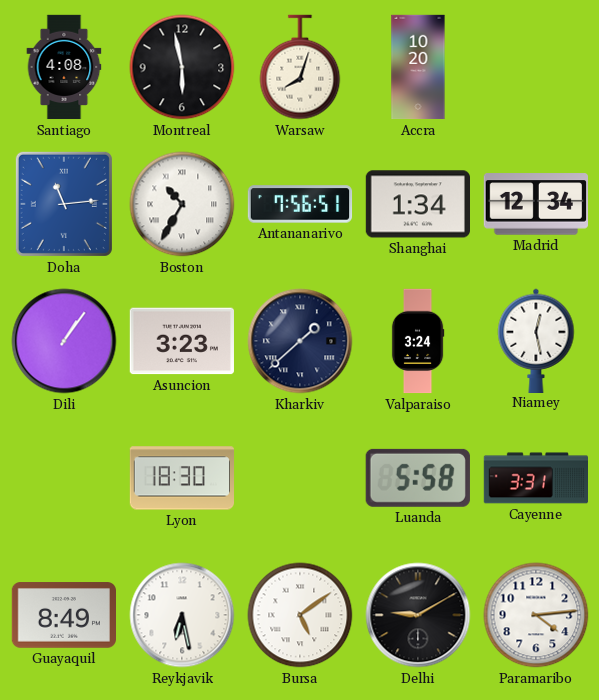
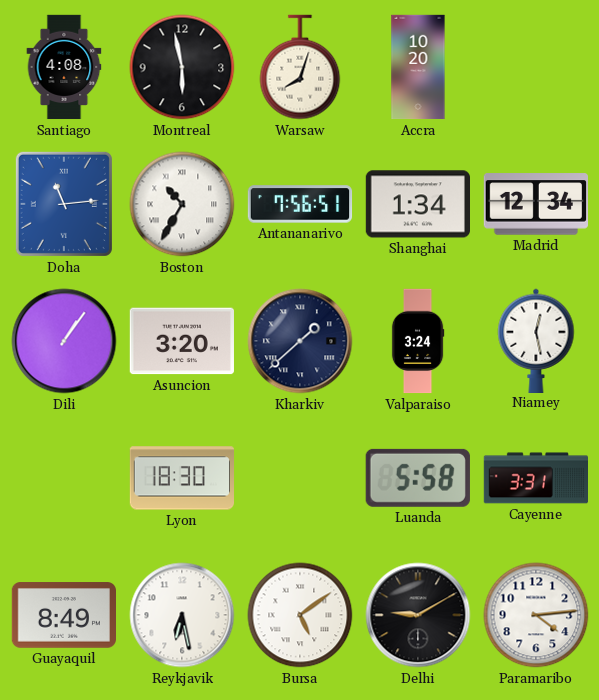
Asuncion: 3:23 -> 3:20 (182, 341)
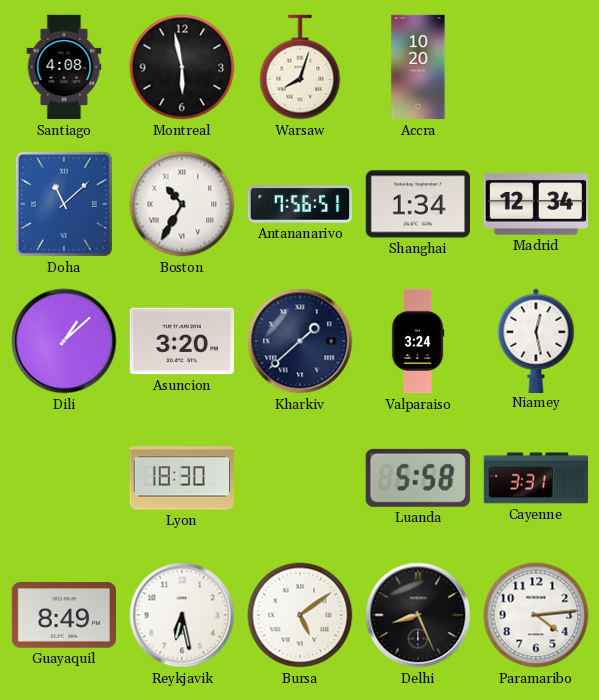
Doha: 11:14 -> 11:08 (64, 204)
Dili: 1:06 -> 1:08 (64, 341)
Delhi: 9:10 -> 8:26 (418, 615)
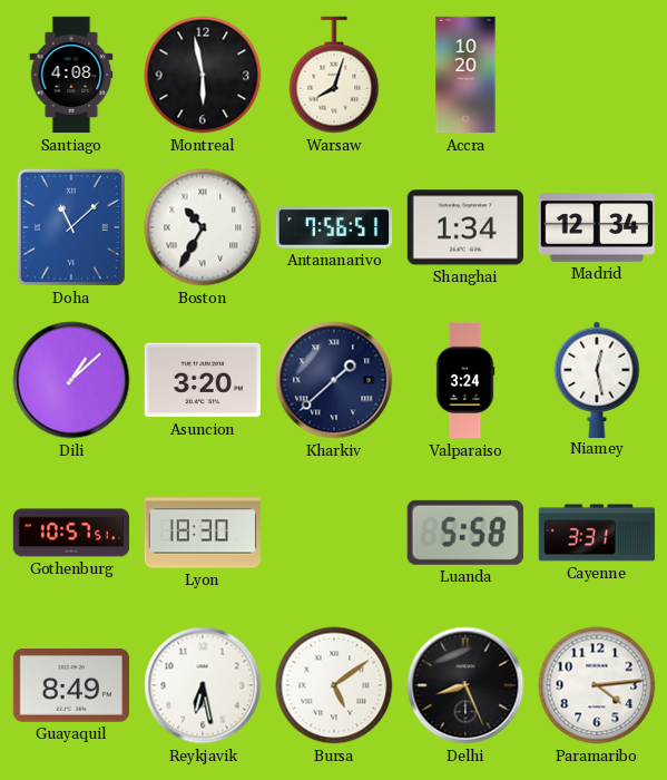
Gothenburg: none -> 10:57 (70, 533)
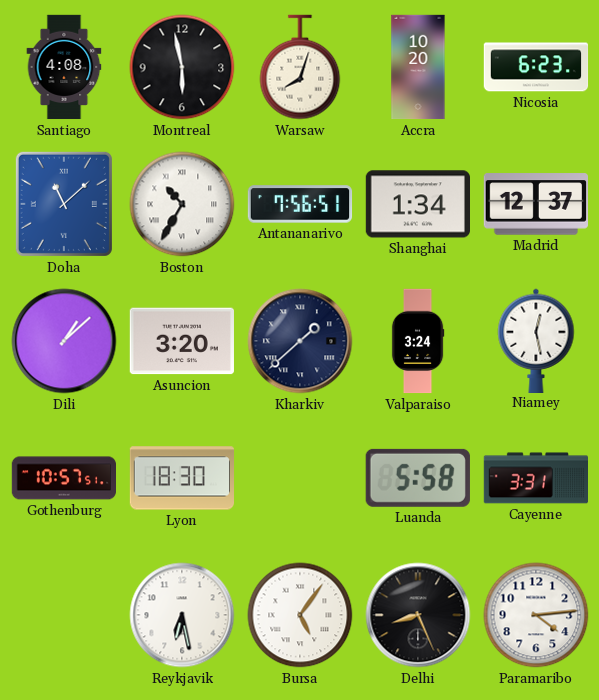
Nicosia: none -> 6:23 (536, 67)
Madrid: 12:34 -> 12:37 (535, 204)
Guayaquil: 8:49 -> none (70, 685)
Bursa: 5:09 -> 5:06 (300, 615)
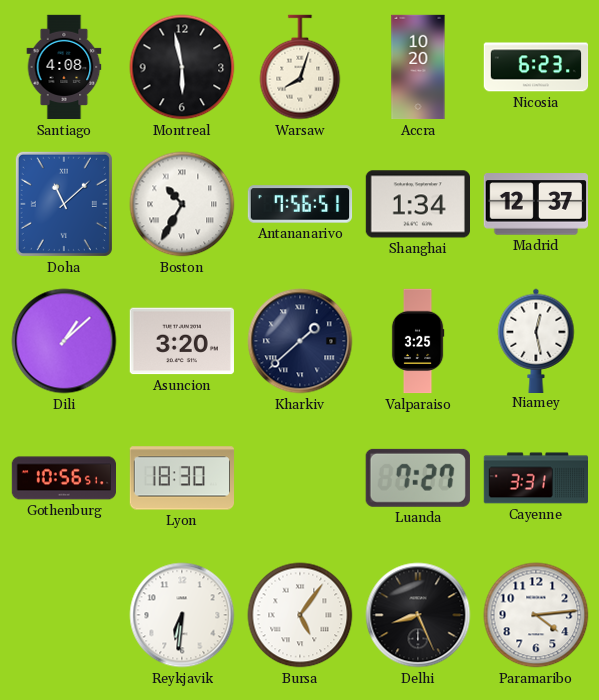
Valparaiso: 3:24 -> 3:25 (418, 341)
Gothenburg: 10:57 -> 10:56 (63, 478)
Luanda: 5:58 -> 7:27 (418, 478)
Reykjavik: 6:28 -> 6:31 (182, 615)
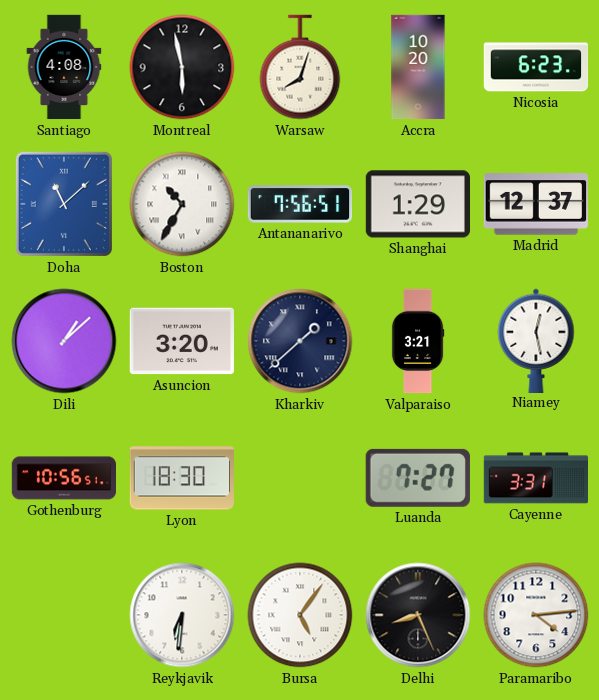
Shanghai: 1:34 -> 1:29 (417, 204)
Valparaiso: 3:25 -> 3:21 (418, 341)
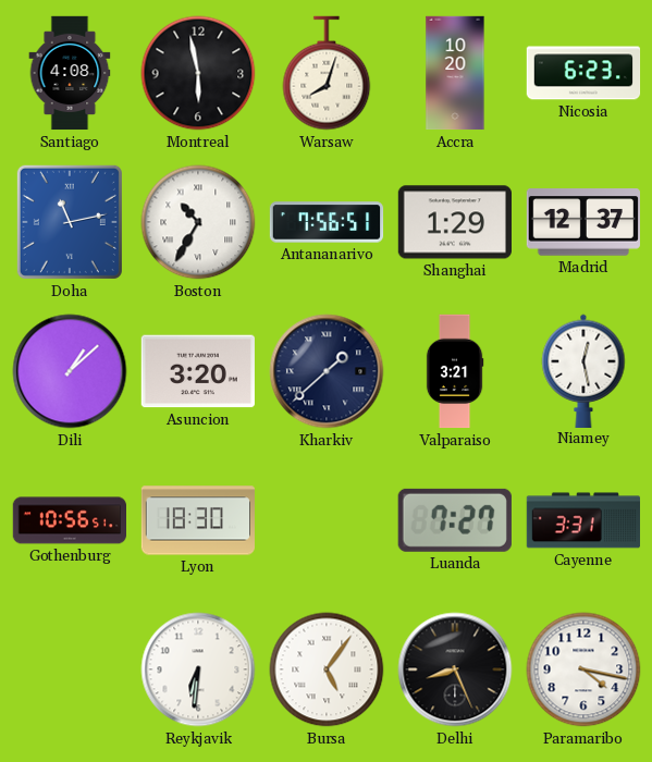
Doha: 11:08 -> 11:13 (70, 222)
Paramaribo: 4:14 -> 4:17 (583, 669)
